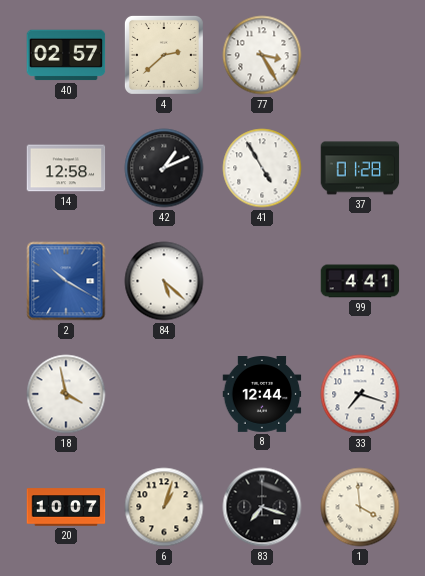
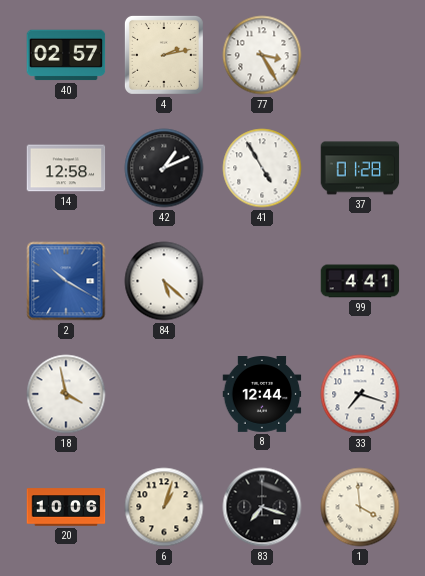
4: 2:38 -> 2:13 (164, 55)
20: 10:07 -> 10:06 (66, 507)
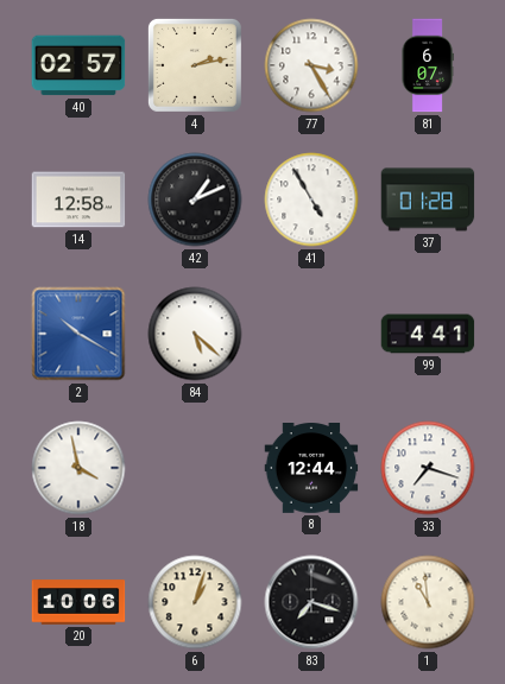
81: none -> 6:07 (428, 65)
1: 3:59 -> 10:59 (428, 602)
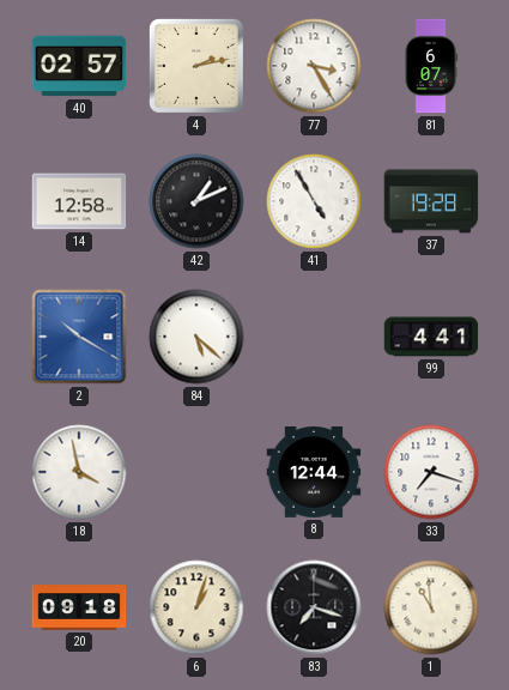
37: 01:28 -> 19:28 (431, 201)
20: 10:06 -> 09:18 (79, 607)
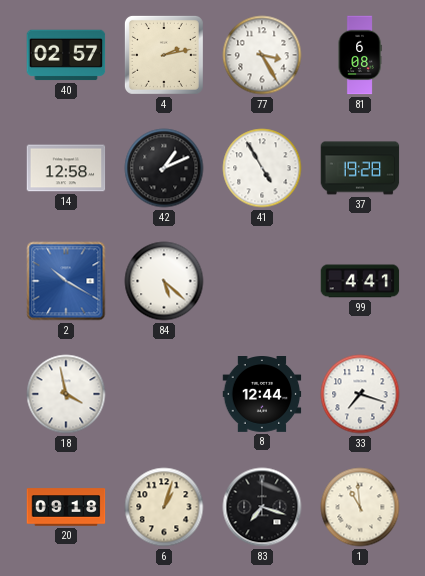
81: 6:07 -> 6:08 (360, 55)
